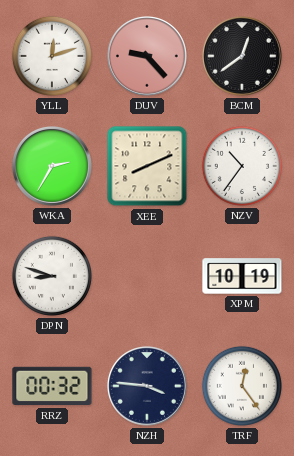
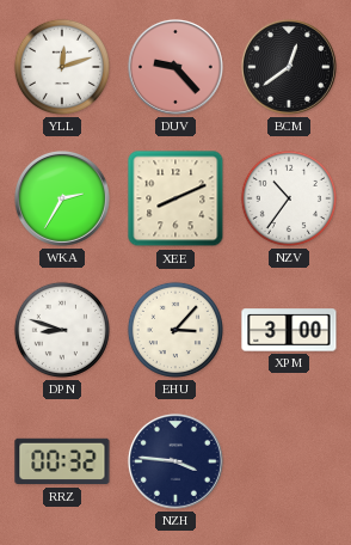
EHU: none -> 3:07 (176, 330)
XPM: 10:19 -> 3:00 (289, 330)
TRF: 12:24 -> none (242, 386)
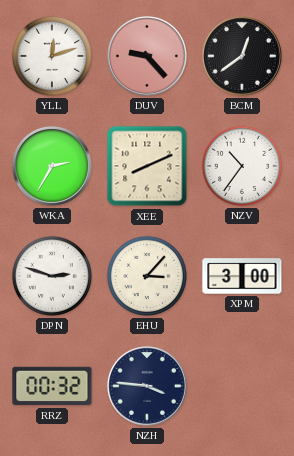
DPN: 8:48 -> 2:48 (52, 276)
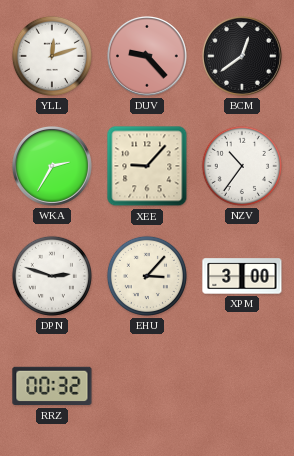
XEE: 8:11 -> 9:07 (147, 166)
NZH: 3:46 -> none (147, 386)
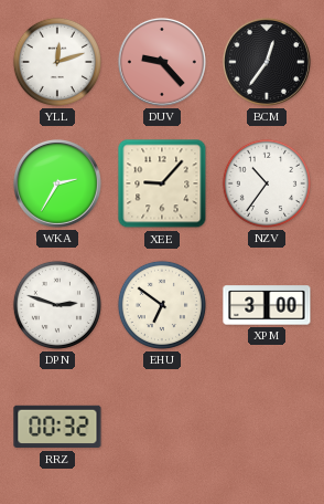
BCM: 12:39 -> 12:36 (267, 62)
EHU: 3:07 -> 6:51 (162, 305)
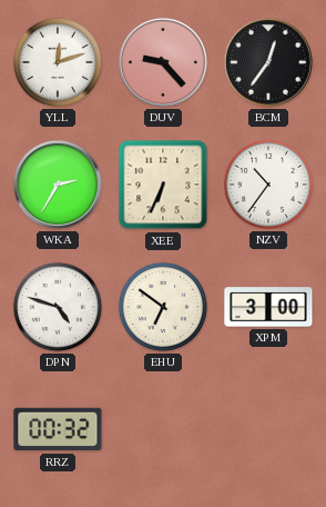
XEE: 9:07 -> 6:34 (163, 185)
DPN: 2:48 -> 4:48 (58, 307)
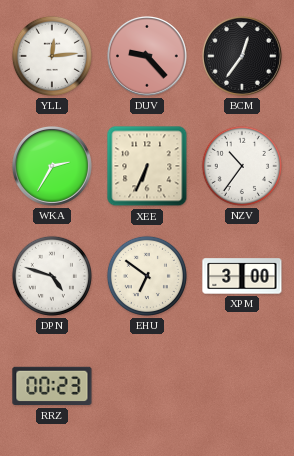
YLL: 12:12 -> 12:14 (52, 56)
RRZ: 00:32 -> 00:23 (52, 386)
